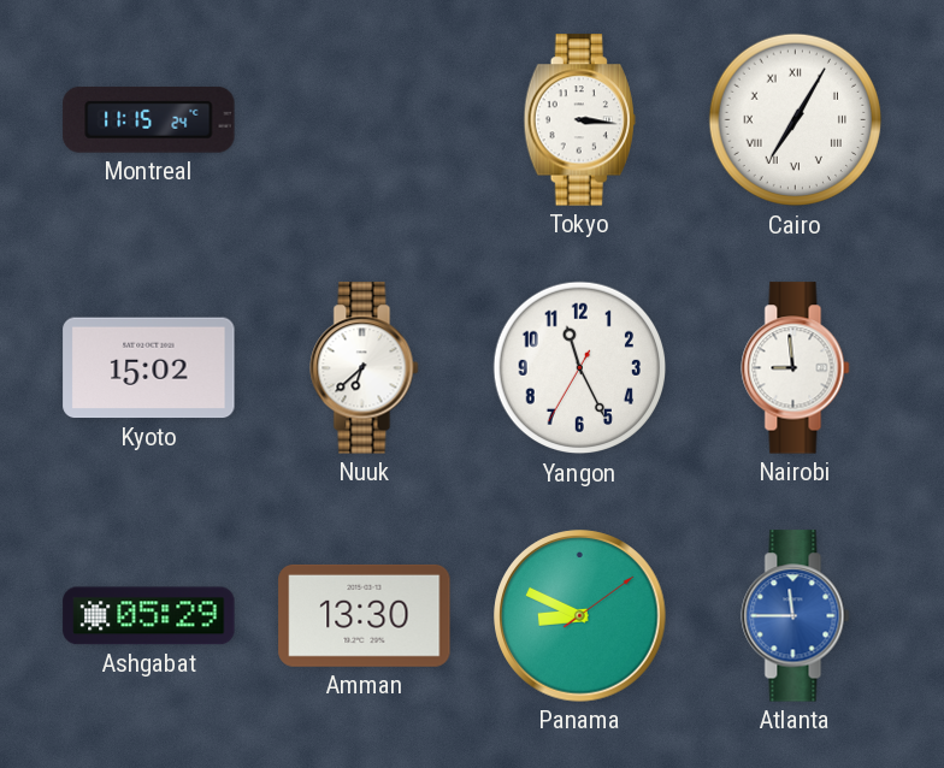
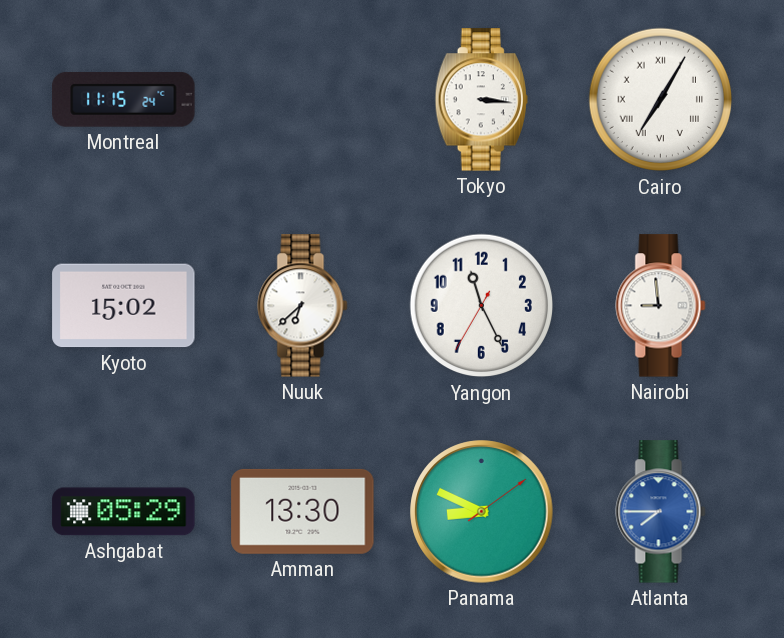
Atlanta: 11:45 -> 7:45 (661, 512)
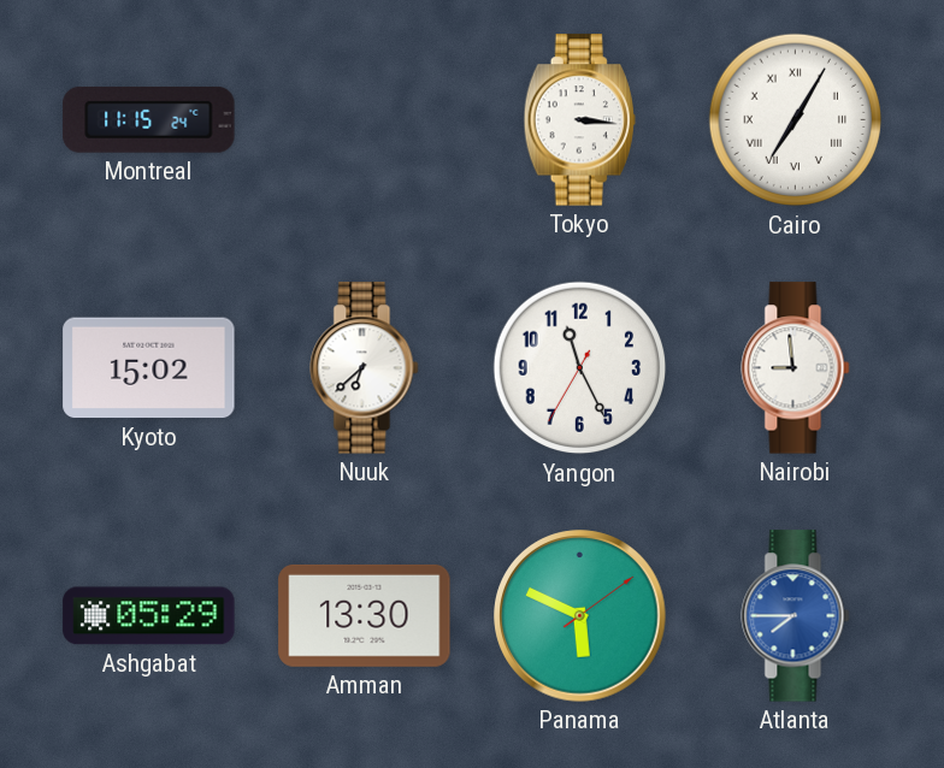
Panama: 8:49 -> 5:49 (580, 616)
